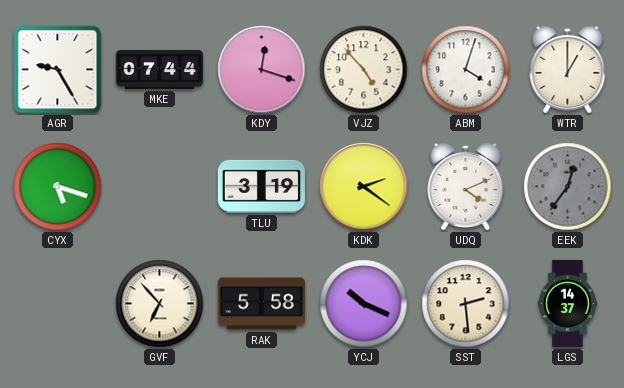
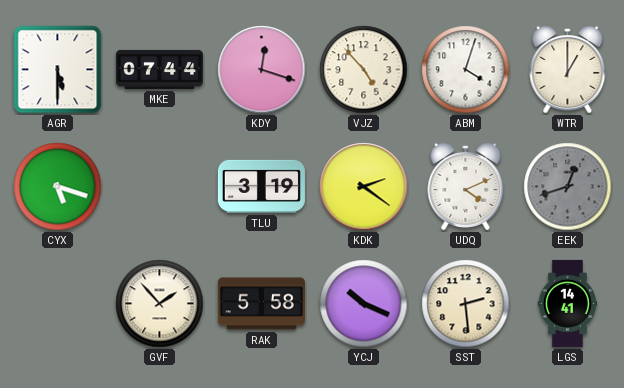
AGR: 9:25 -> 5:30 (58, 70)
EEK: 12:36 -> 12:42 (568, 187)
GVF: 6:53 -> 1:53 (160, 304)
LGS: 14:37 -> 14:41 (567, 303)
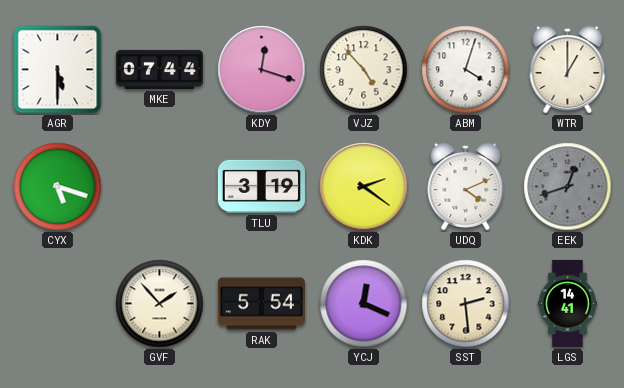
RAK: 5:58 -> 5:54 (261, 304)
YCJ: 10:19 -> 12:19 (364, 304)
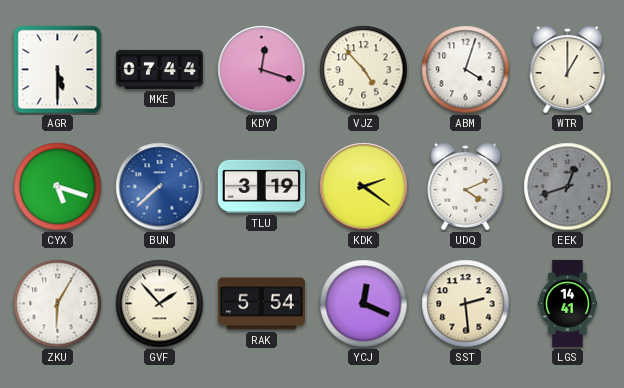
BUN: none -> 7:38 (160, 187)
ZKU: none -> 6:05 (58, 304)
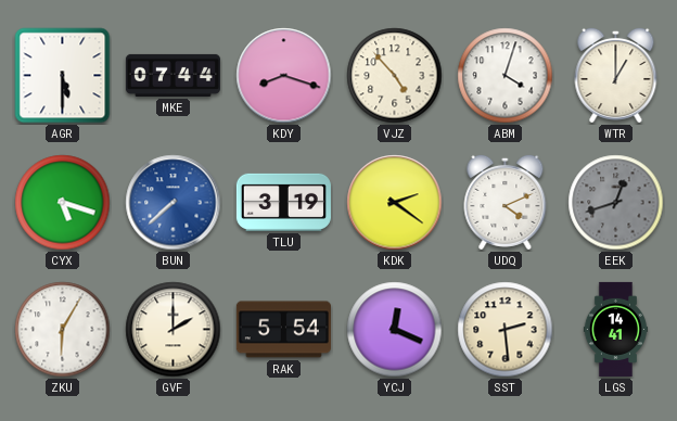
KDY: 12:18 -> 8:18 (284, 76)
GVF: 1:53 -> 2:00 (174, 330)
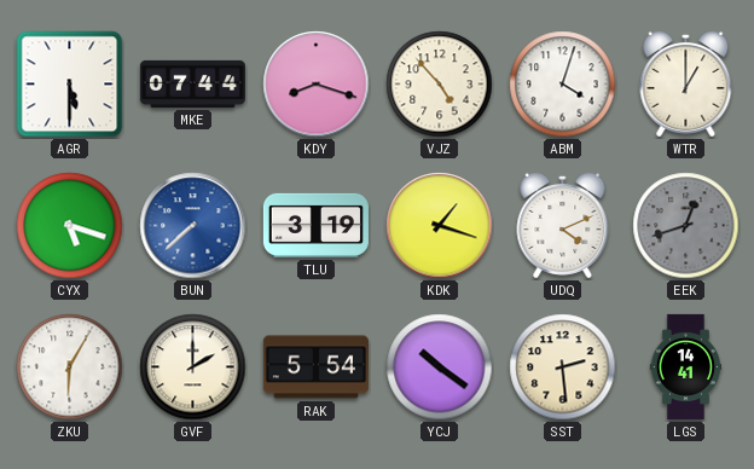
KDK: 2:21 -> 1:18 (440, 226)
YCJ: 12:19 -> 10:21 (440, 367)
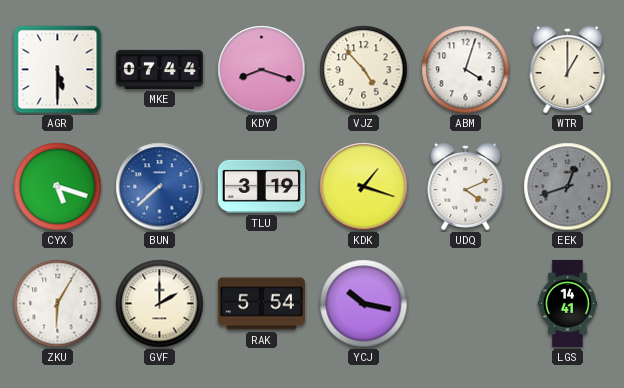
YCJ: 10:21 -> 10:17 (364, 304)
SST: 2:29 -> none (563, 367)
